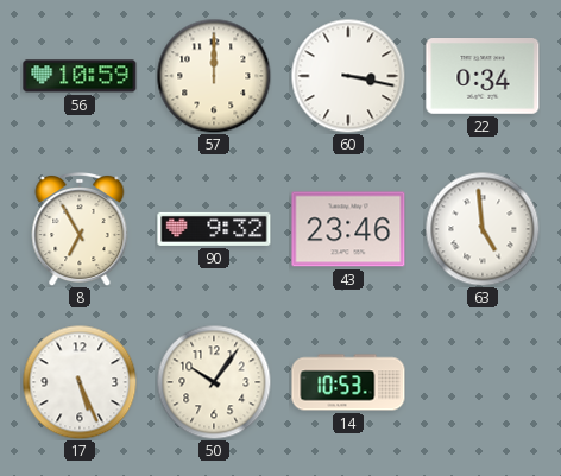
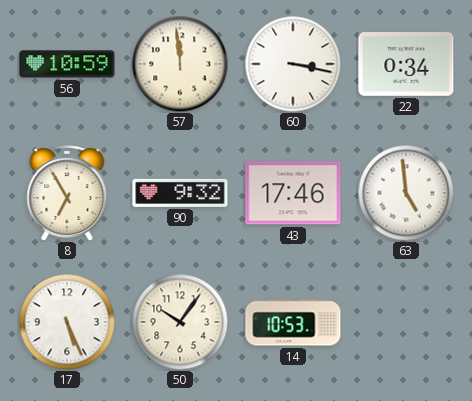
57: 12:00 -> 11:59 (180, 64)
43: 23:46 -> 17:46 (293, 193)
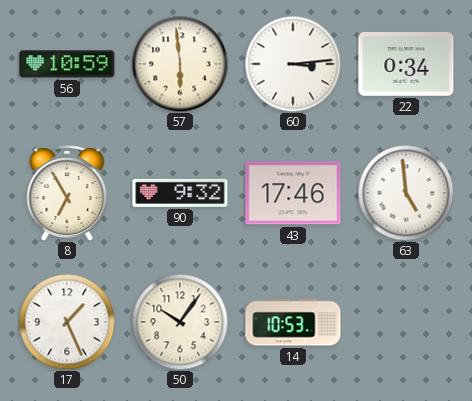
57: 11:59 -> 5:59 (180, 64)
60: 3:17 -> 3:14 (293, 64)
17: 5:26 -> 1:26 (67, 322)
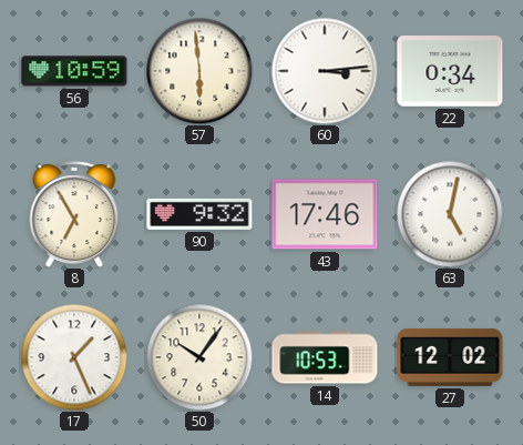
63: 4:59 -> 5:02 (450, 214)
27: none -> 12:02 (450, 357)
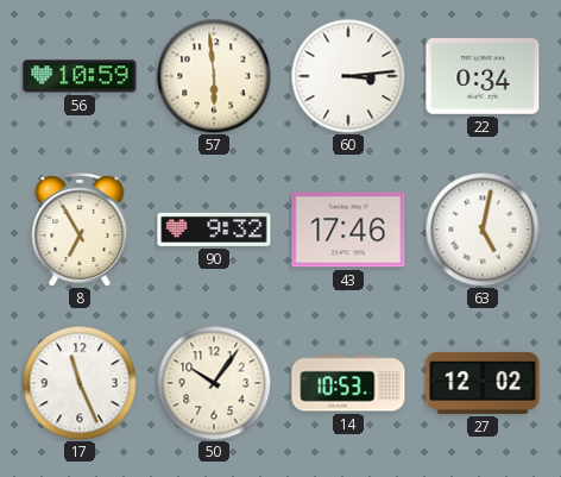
17: 1:26 -> 11:26 (80, 383)
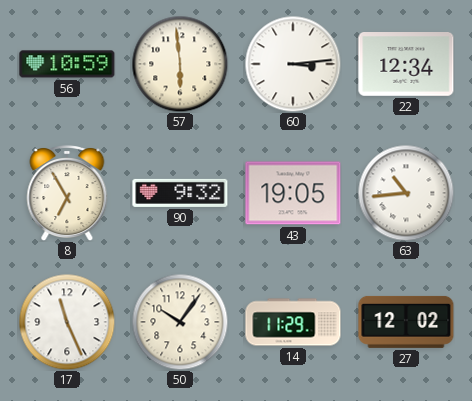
22: 0:34 -> 12:34 (406, 65)
43: 17:46 -> 19:05 (293, 193)
63: 5:02 -> 10:44 (406, 193)
14: 10:53 -> 11:29 (293, 322)
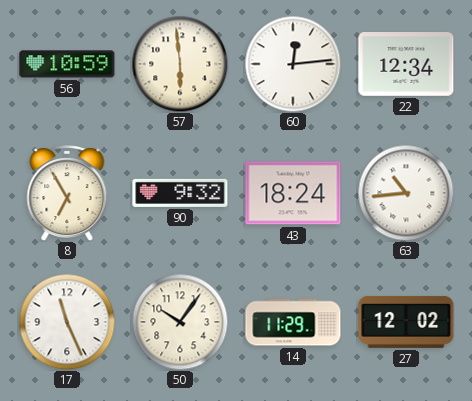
60: 3:14 -> 12:14 (293, 64)
43: 19:05 -> 18:24 (293, 193)
